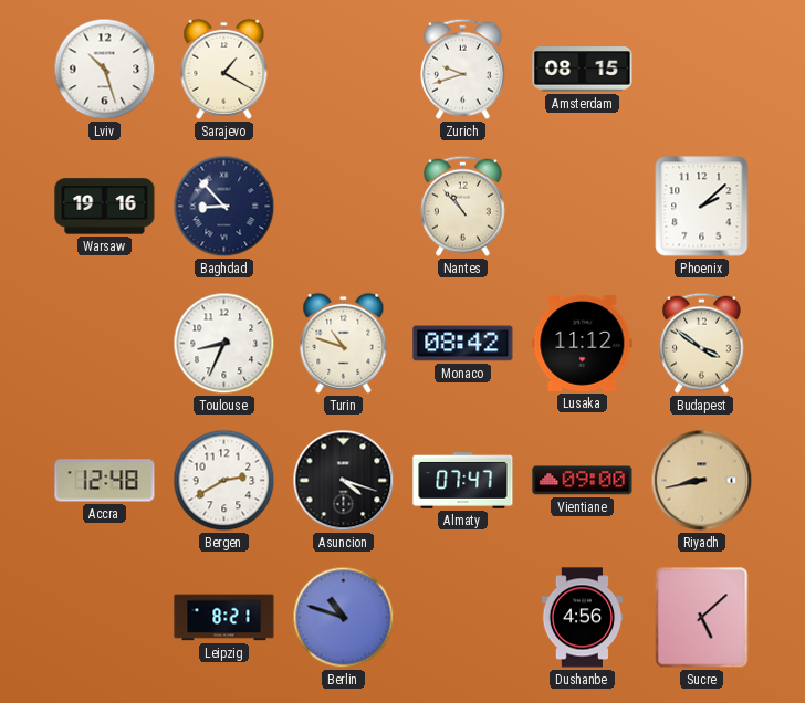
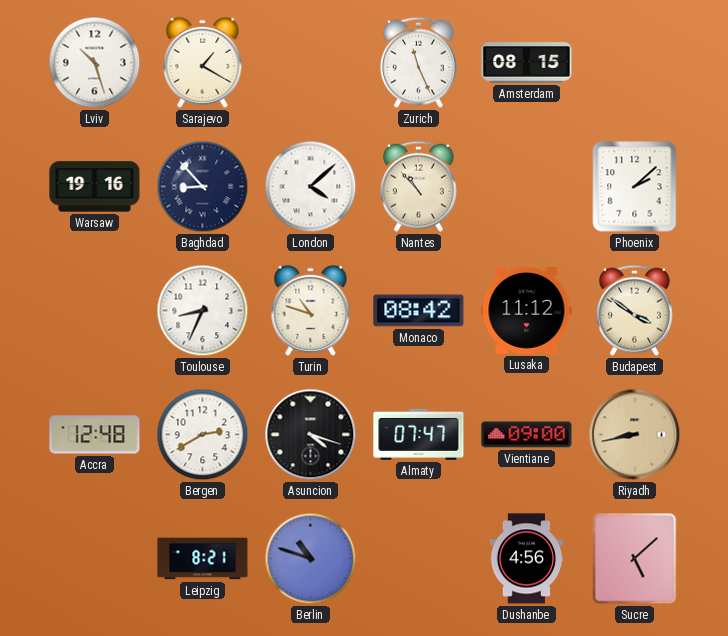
Zurich: 9:42 -> 11:26 (418, 62)
London: none -> 4:08 (311, 187)
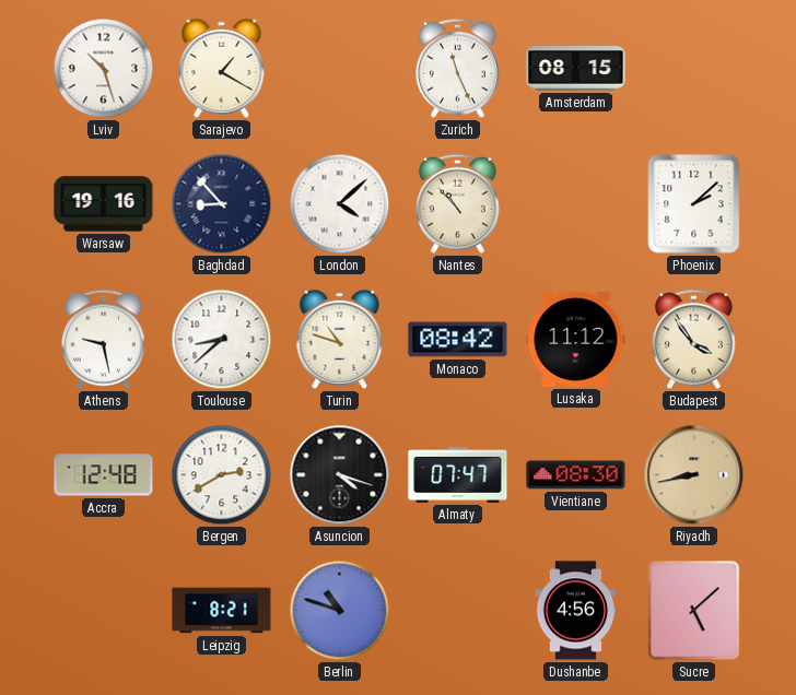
Athens: none -> 9:28 (103, 339)
Toulouse: 8:34 -> 8:38 (222, 340)
Budapest: 3:51 -> 3:54 (693, 339)
Vientiane: 09:00 -> 08:30 (576, 475)
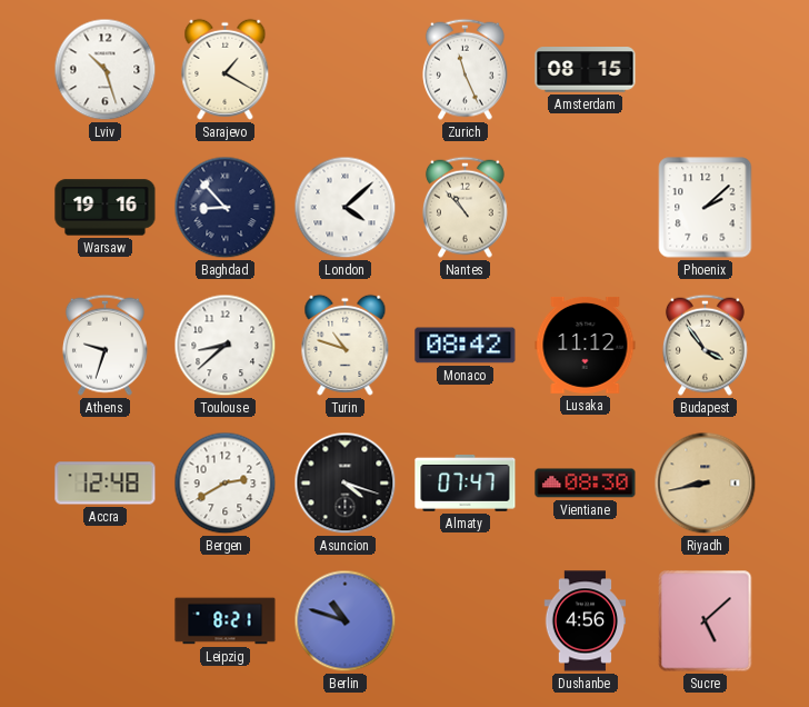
Athens: 9:28 -> 9:33 (104, 345)
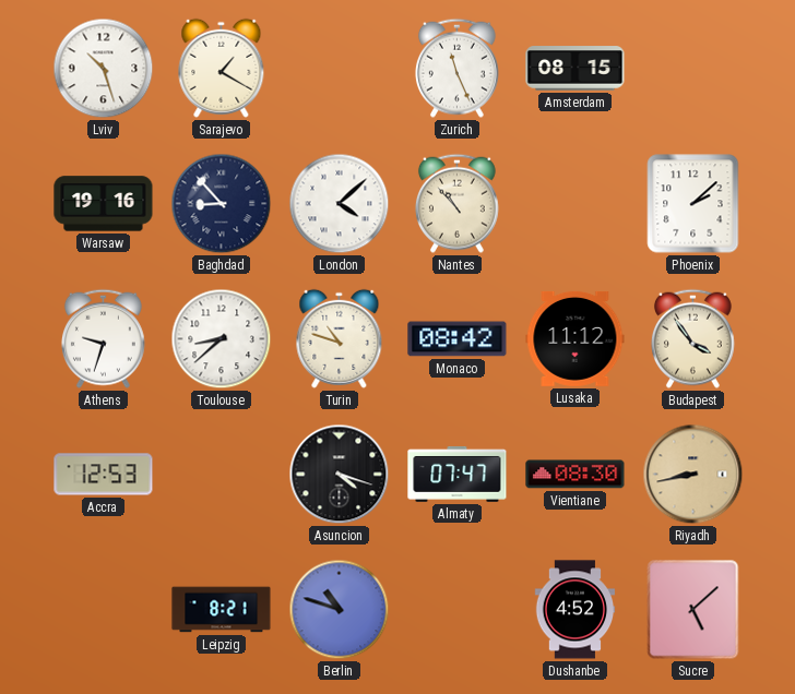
Accra: 12:48 -> 12:53 (104, 475)
Bergen: 2:40 -> none (226, 484)
Dushanbe: 4:56 -> 4:52 (576, 610)
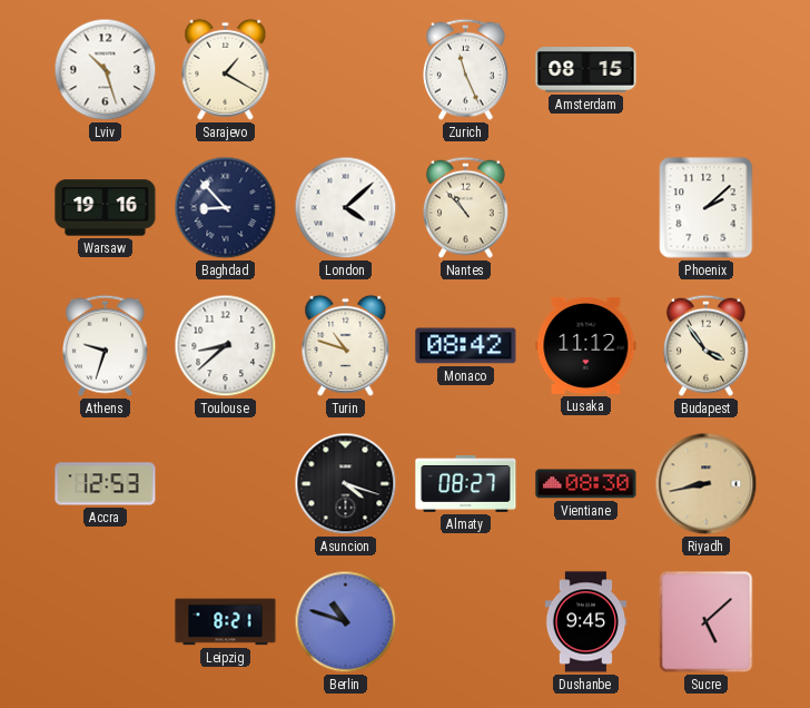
Almaty: 07:47 -> 08:27 (466, 483)
Dushanbe: 4:52 -> 9:45 (586, 622)
